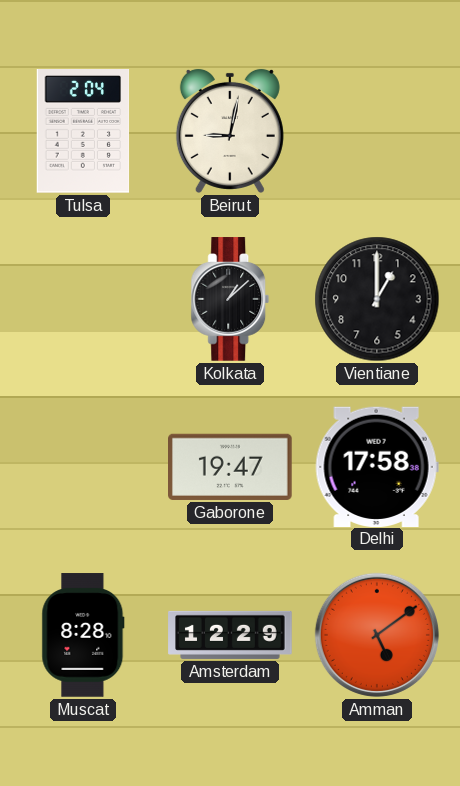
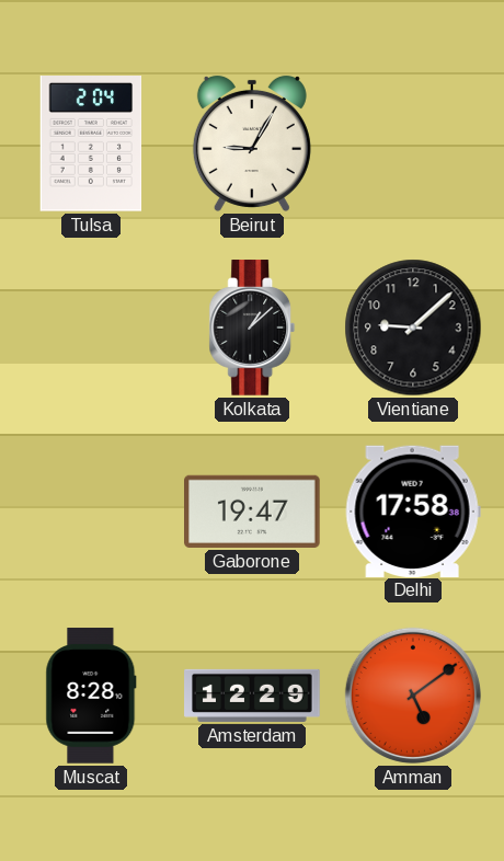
Beirut: 9:02 -> 9:05 (252, 143)
Vientiane: 1:00 -> 9:08 (413, 328)
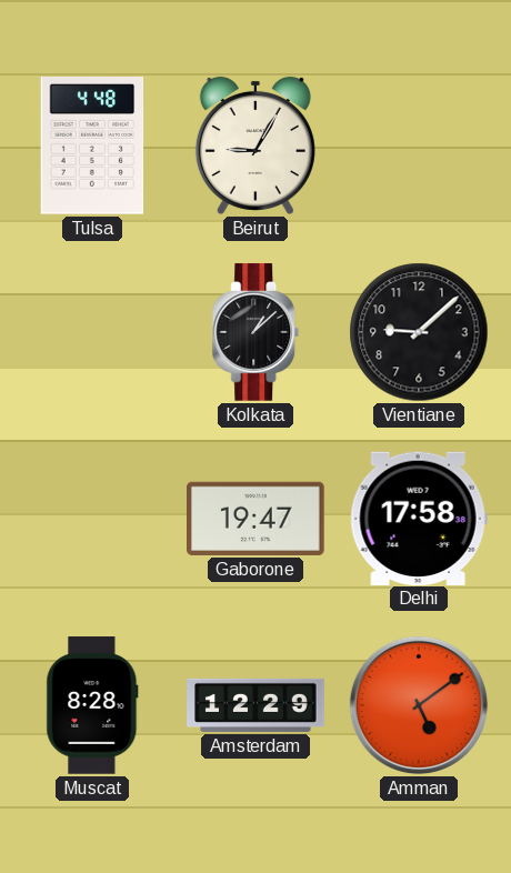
Tulsa: 2:04 -> 4:48 (92, 147)
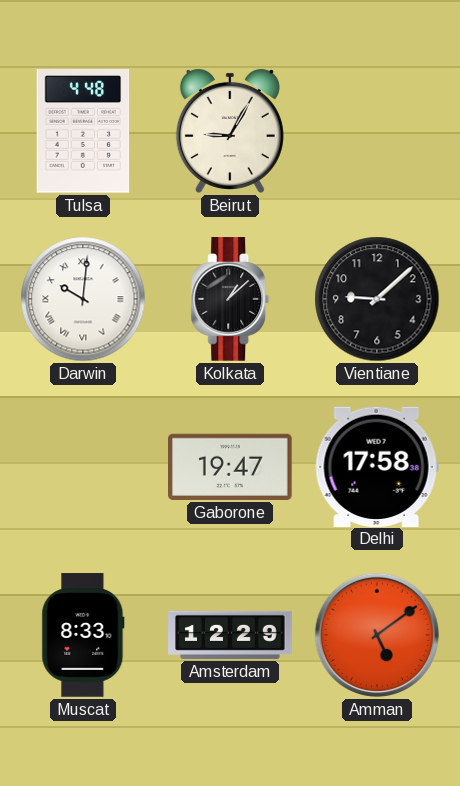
Darwin: none -> 10:01 (83, 299)
Muscat: 8:28 -> 8:33 (83, 635)
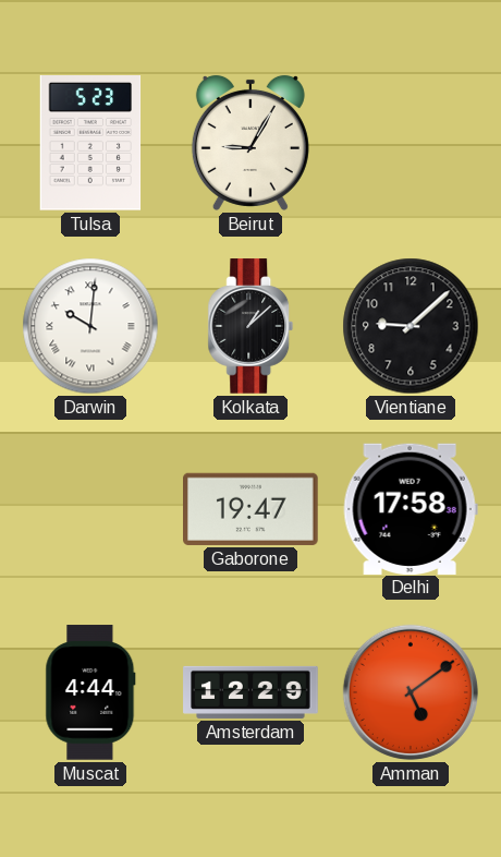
Tulsa: 4:48 -> 5:23 (90, 144)
Muscat: 8:33 -> 4:44 (90, 692)
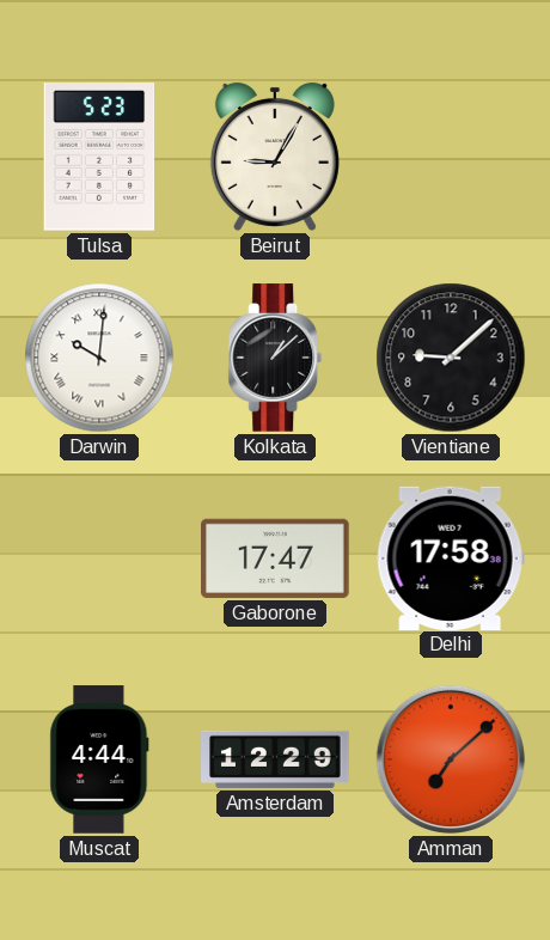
Gaborone: 19:47 -> 17:47 (275, 558)
Amman: 5:09 -> 7:08 (451, 759)
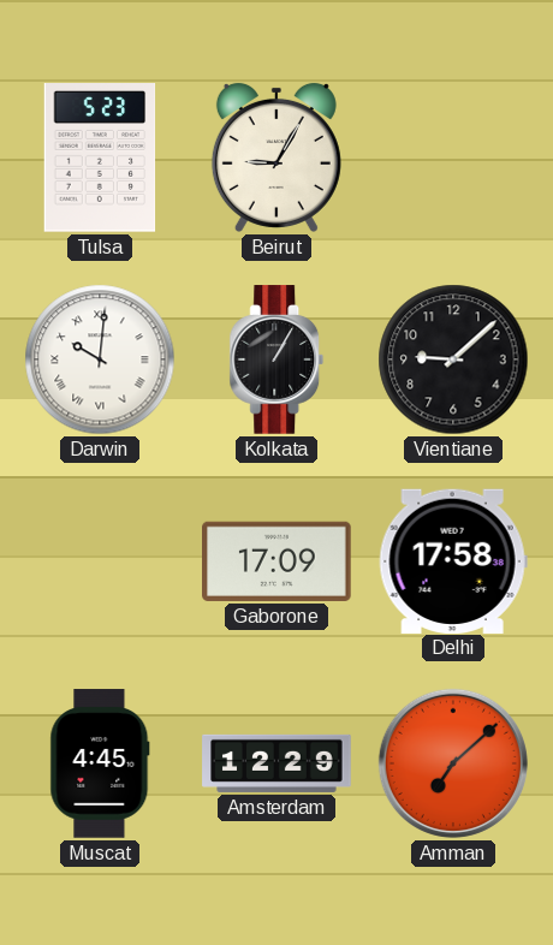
Kolkata: 1:08 -> 1:05 (276, 359)
Gaborone: 17:47 -> 17:09 (276, 561)
Muscat: 4:44 -> 4:45 (100, 763)
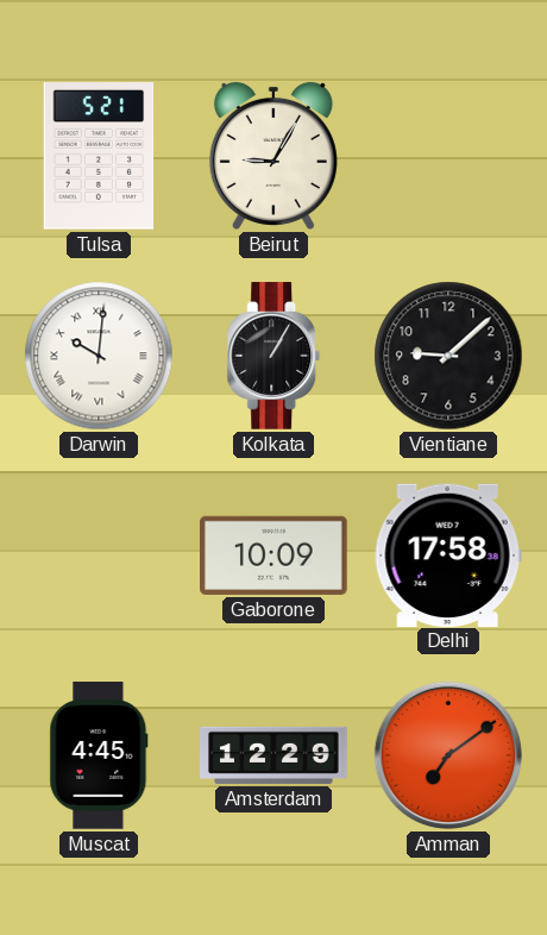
Tulsa: 5:23 -> 5:21 (99, 157)
Gaborone: 17:09 -> 10:09 (273, 556)
Amman: 7:08 -> 7:09 (448, 755)
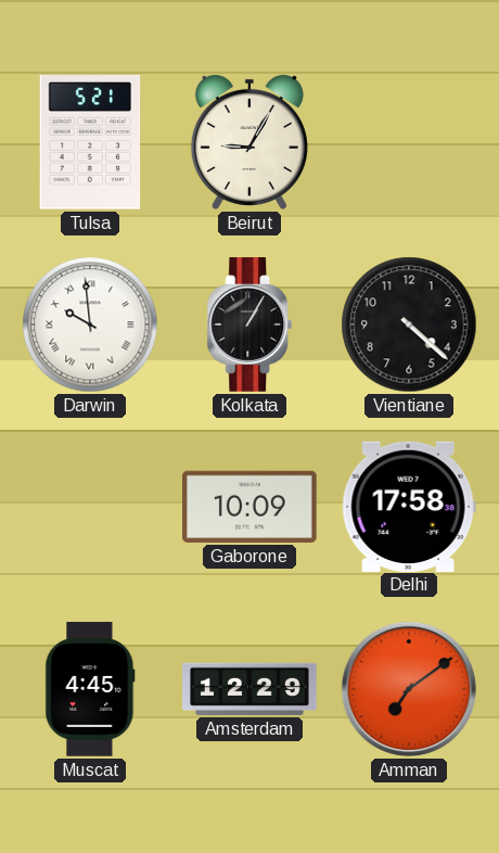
Darwin: 10:01 -> 9:59 (90, 324)
Vientiane: 9:08 -> 4:22 (409, 324)
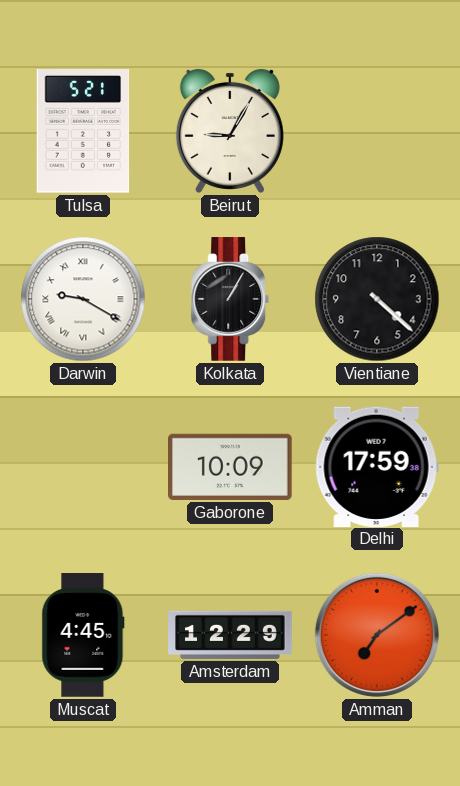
Darwin: 9:59 -> 9:20 (83, 299)
Delhi: 17:58 -> 17:59 (377, 466)
